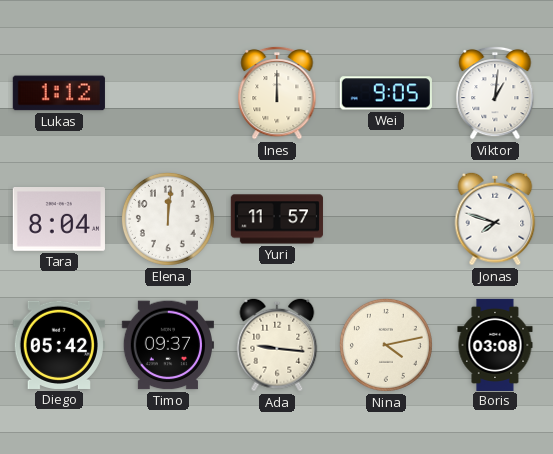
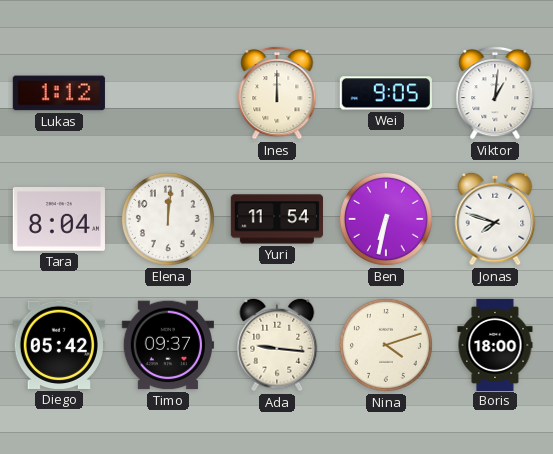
Yuri: 11:57 -> 11:54 (277, 219)
Ben: none -> 6:32 (386, 219)
Nina: 4:13 -> 4:12 (386, 345)
Boris: 03:08 -> 18:00 (495, 344)
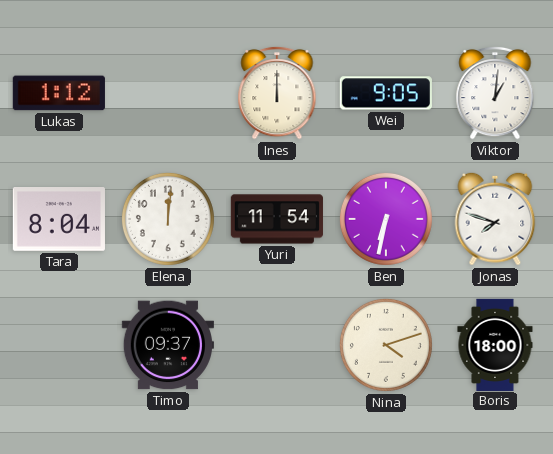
Diego: 05:42 -> none (59, 345)
Ada: 9:16 -> none (277, 345)
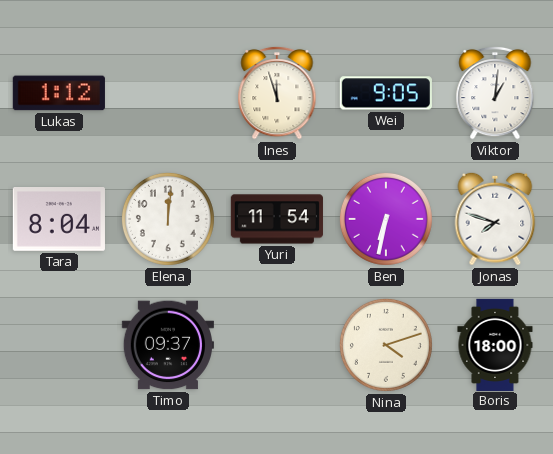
Ines: 12:00 -> 11:57 (277, 93)
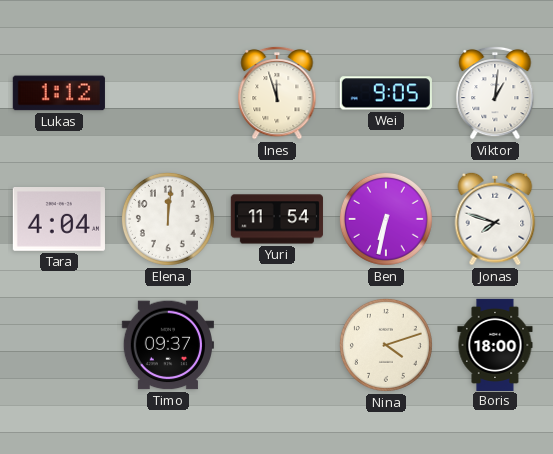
Tara: 8:04 -> 4:04 (59, 220)
